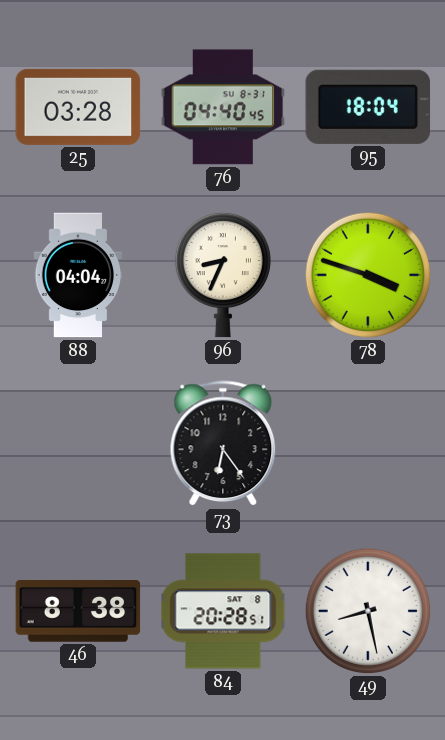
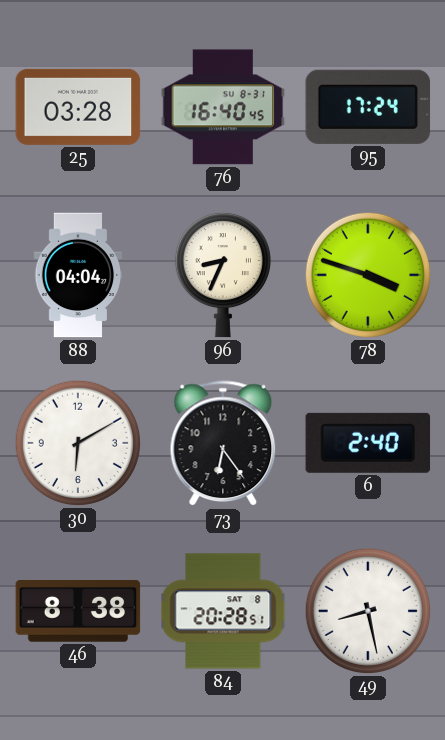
76: 04:40 -> 16:40 (223, 107)
95: 18:04 -> 17:24 (368, 107)
30: none -> 6:10 (78, 443)
6: none -> 2:40 (368, 443)
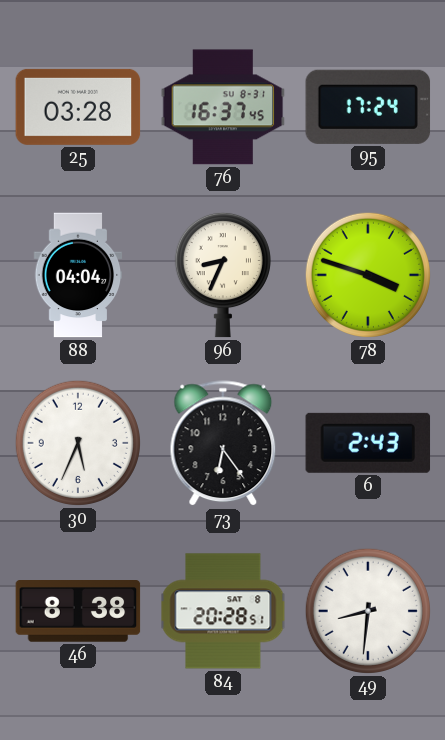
76: 16:40 -> 16:37 (223, 107)
30: 6:10 -> 5:34 (78, 443)
6: 2:40 -> 2:43 (368, 443)
49: 8:28 -> 8:31 (368, 611)
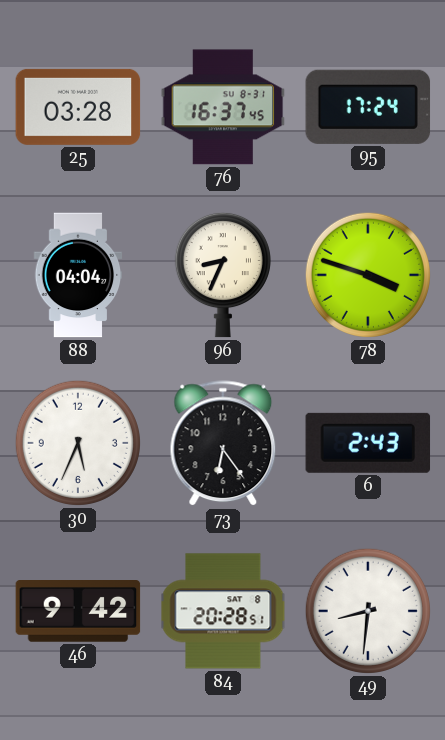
46: 8:38 -> 9:42 (78, 611)
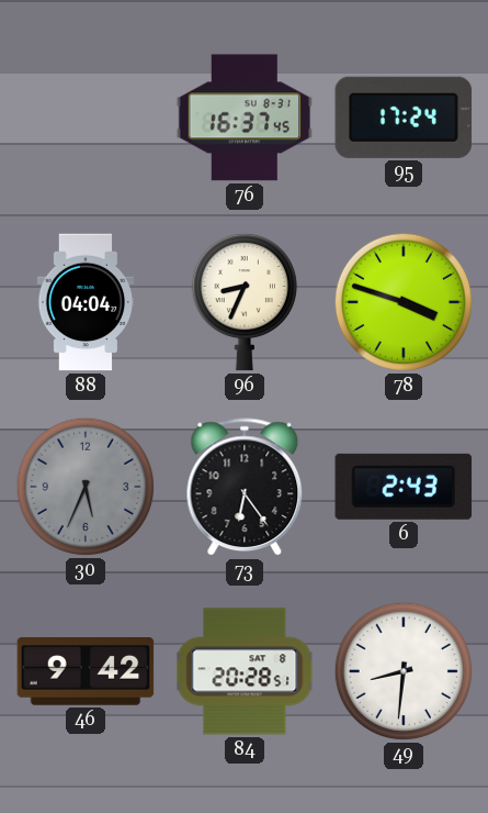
25: 03:28 -> none (78, 107)
30 dial: white -> grey (86, 487)
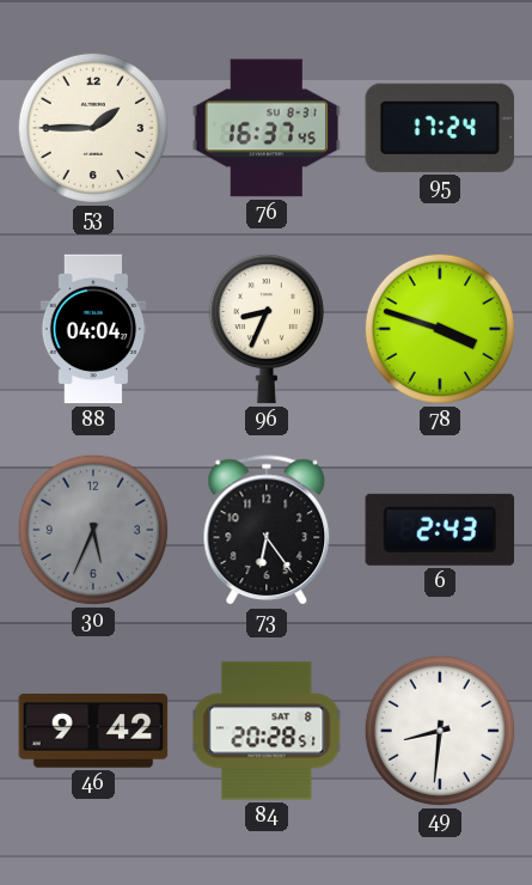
53: none -> 1:45 (93, 128)
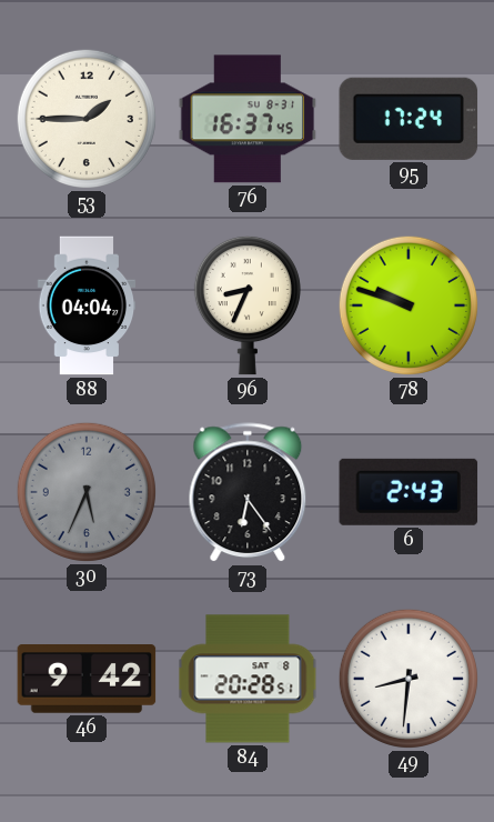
78: 3:48 -> 9:48 (409, 305)
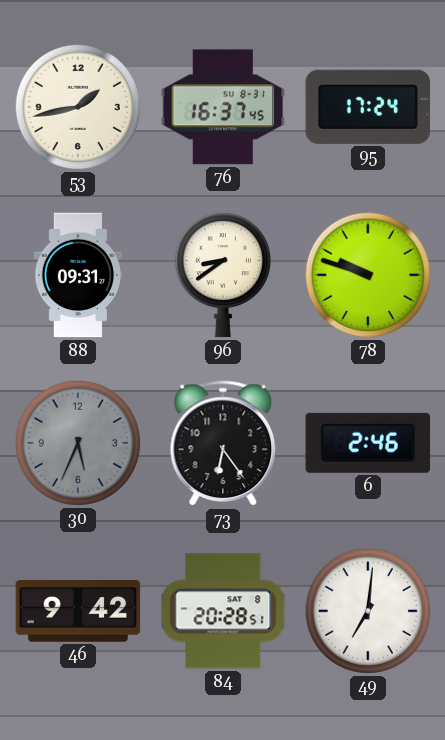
53: 1:45 -> 1:43 (78, 107)
88: 04:04 -> 09:31 (78, 275)
96: 8:34 -> 8:39 (223, 275)
6: 2:43 -> 2:46 (368, 443)
49: 8:31 -> 7:01 (368, 611)
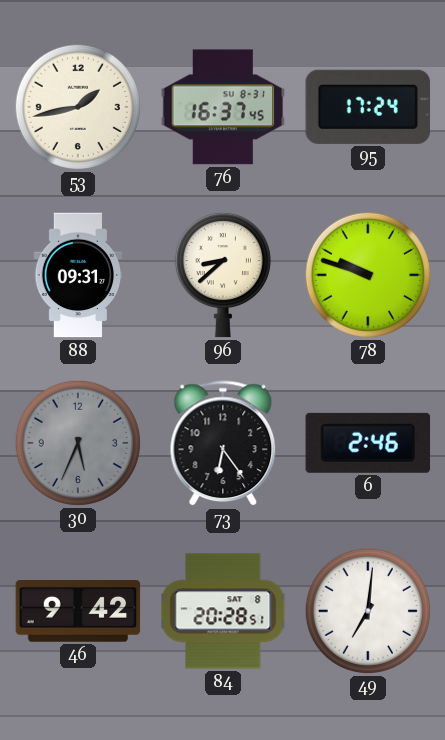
96: 8:39 -> 8:38 (223, 275)
